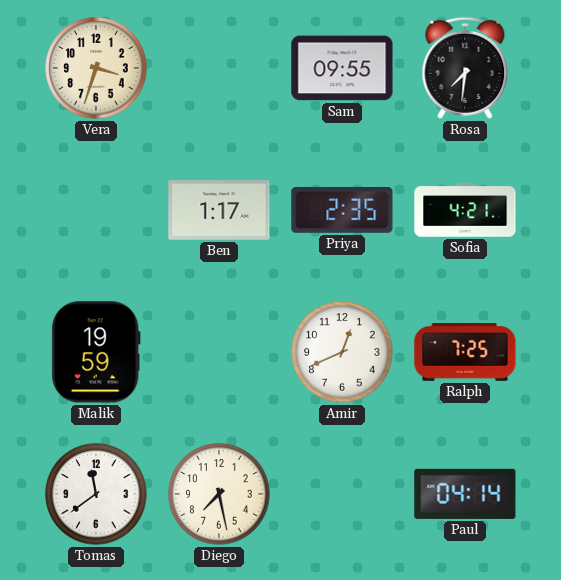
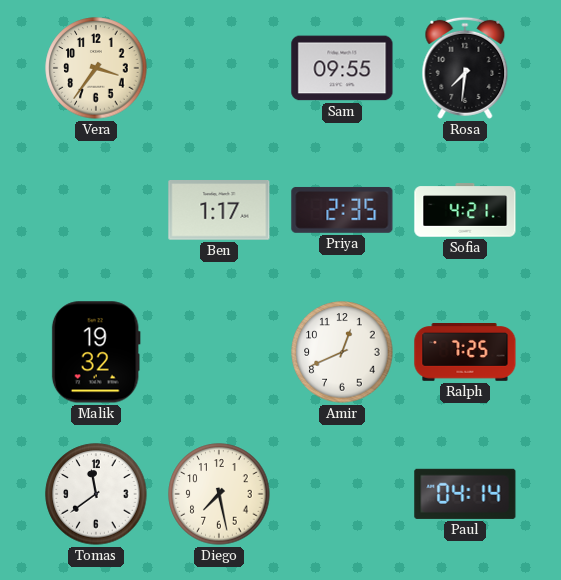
Vera: 3:33 -> 3:36 (96, 68)
Malik: 19:59 -> 19:32 (96, 352)
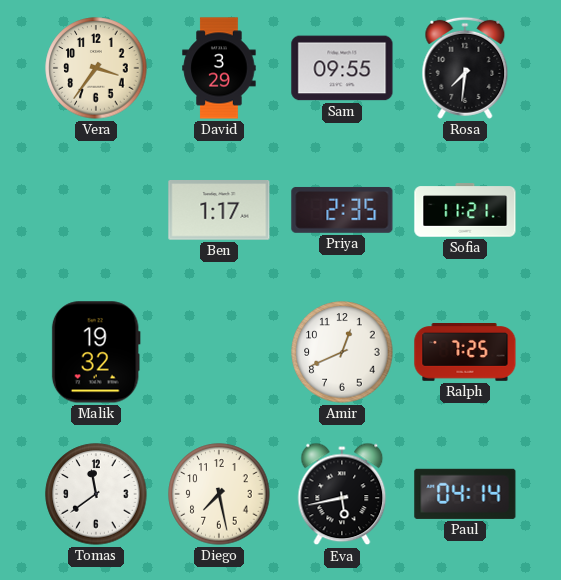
David: none -> 3:29 (219, 68)
Sofia: 4:21 -> 11:21 (465, 210)
Eva: none -> 5:43 (342, 494)
